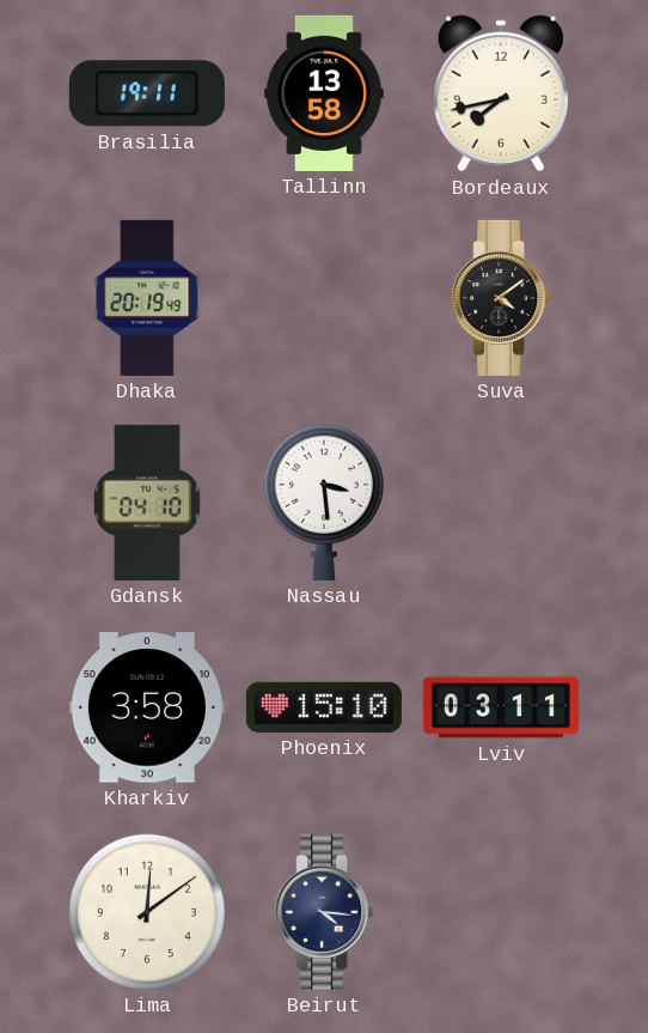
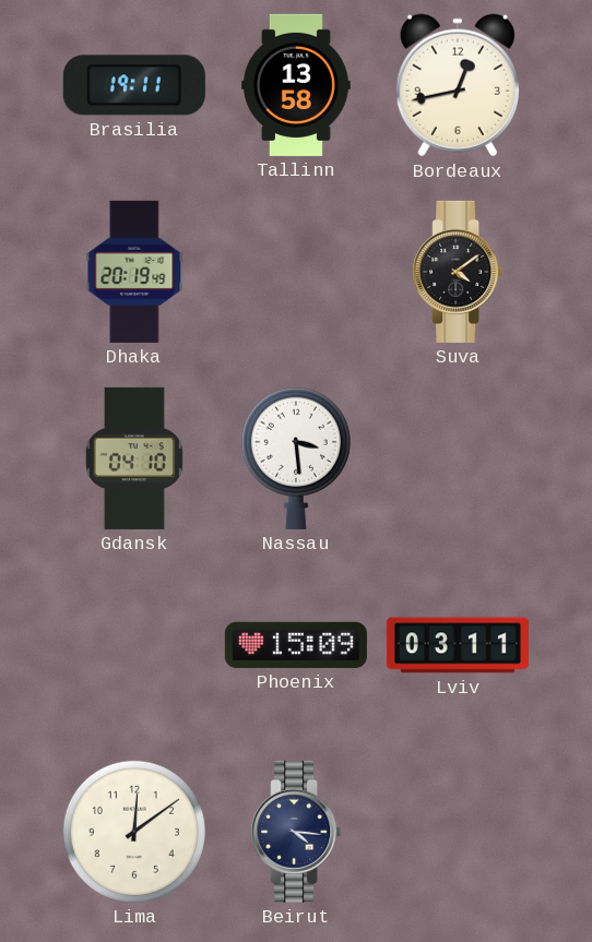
Bordeaux: 7:43 -> 12:43 (458, 85)
Kharkiv: 3:58 -> none (147, 707)
Phoenix: 15:10 -> 15:09 (296, 645)
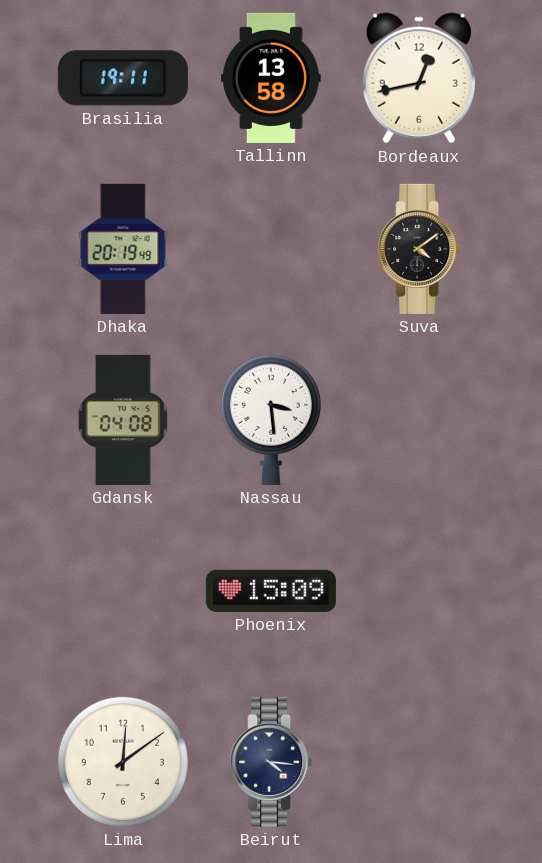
Gdansk: 04:10 -> 04:08 (123, 420)
Lviv: 03:11 -> none (458, 645)
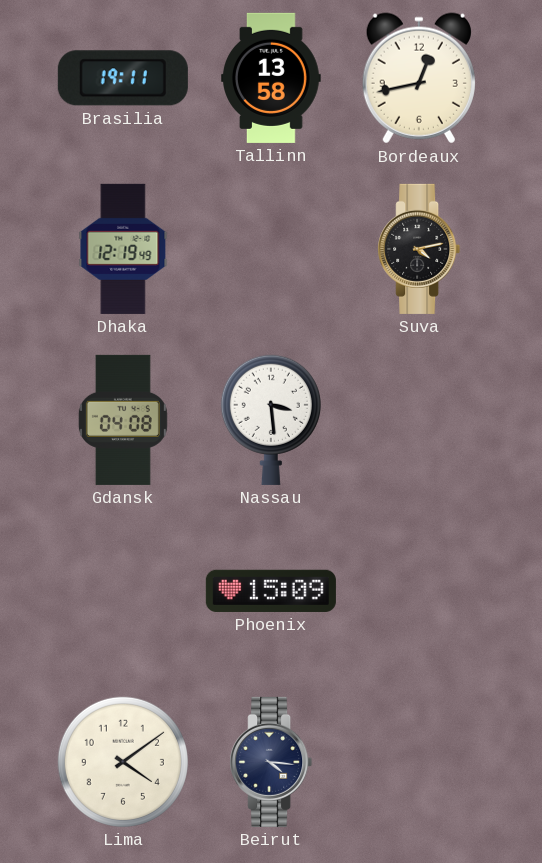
Dhaka: 20:19 -> 12:19 (123, 249)
Suva: 4:09 -> 4:13 (419, 249)
Lima: 12:09 -> 4:09 (123, 762)
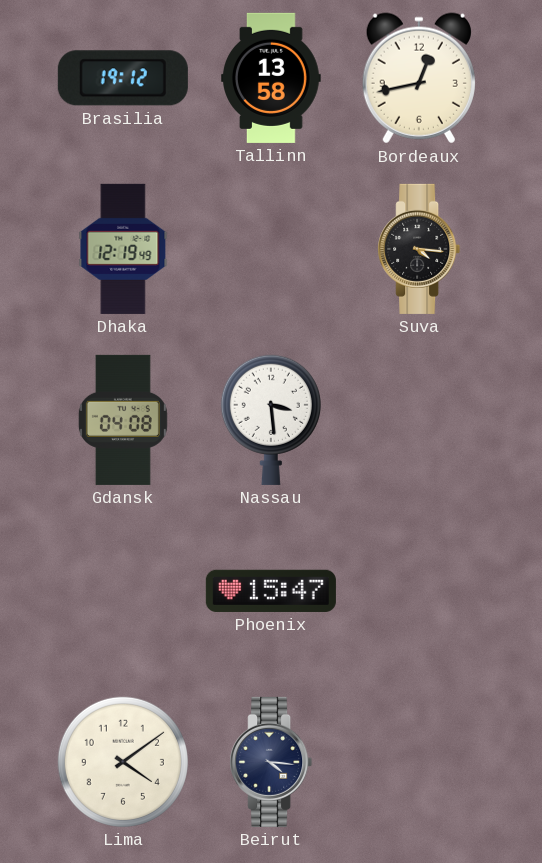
Brasilia: 19:11 -> 19:12 (123, 78)
Suva: 4:13 -> 4:16 (419, 249)
Phoenix: 15:09 -> 15:47 (271, 591)
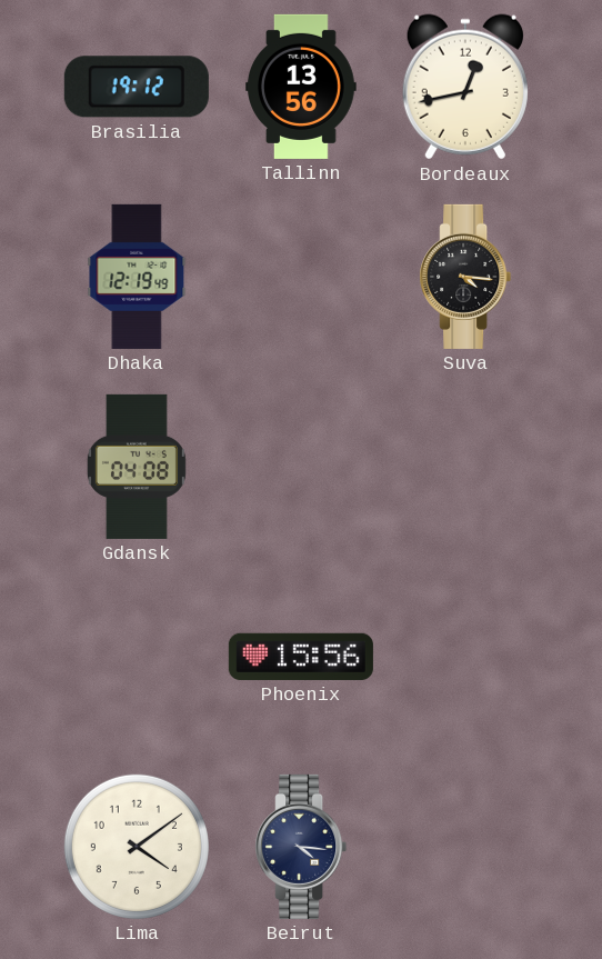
Tallinn: 13:58 -> 13:56 (302, 87)
Nassau: 3:29 -> none (271, 420)
Phoenix: 15:47 -> 15:56 (301, 657)
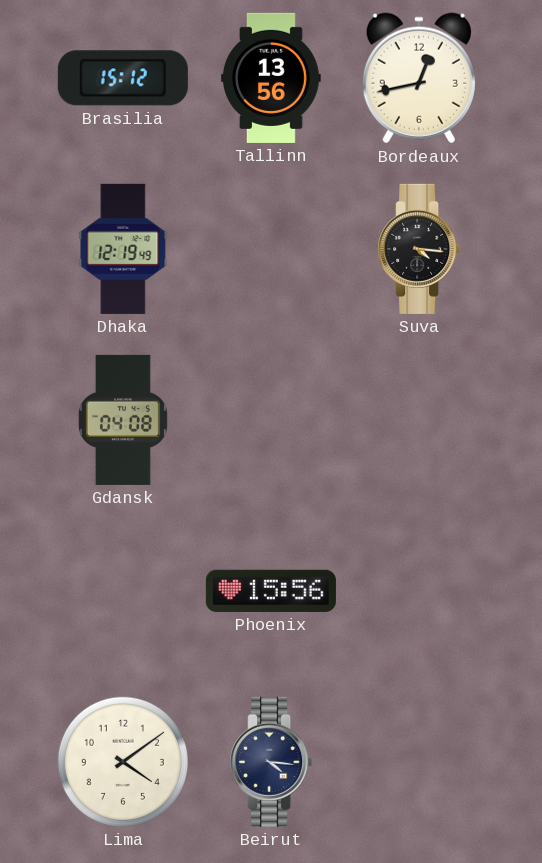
Brasilia: 19:12 -> 15:12 (123, 78)
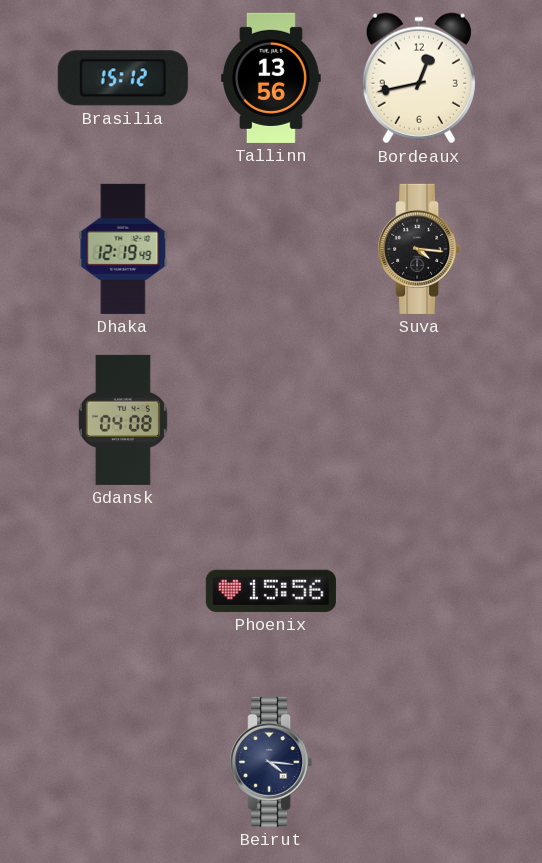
Lima: 4:09 -> none (123, 762)
